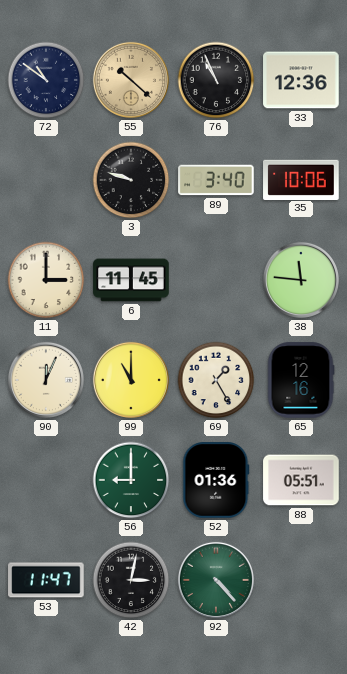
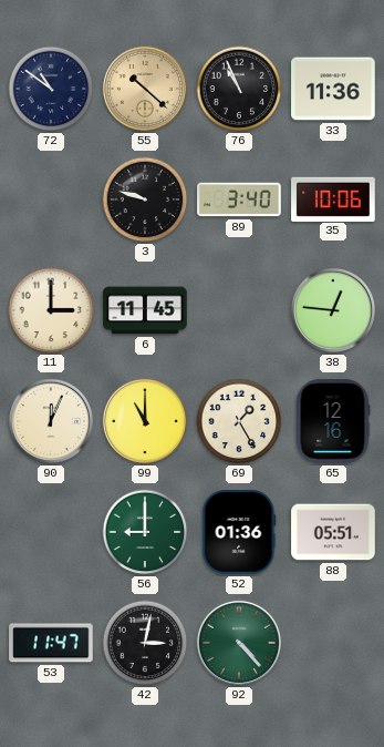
33: 12:36 -> 11:36 (333, 89)
38: 11:46 -> 12:46 (333, 310)
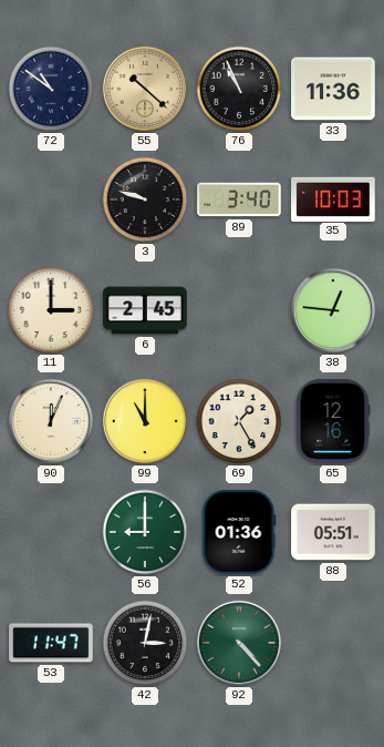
35: 10:06 -> 10:03 (333, 198)
6: 11:45 -> 2:45 (145, 310)
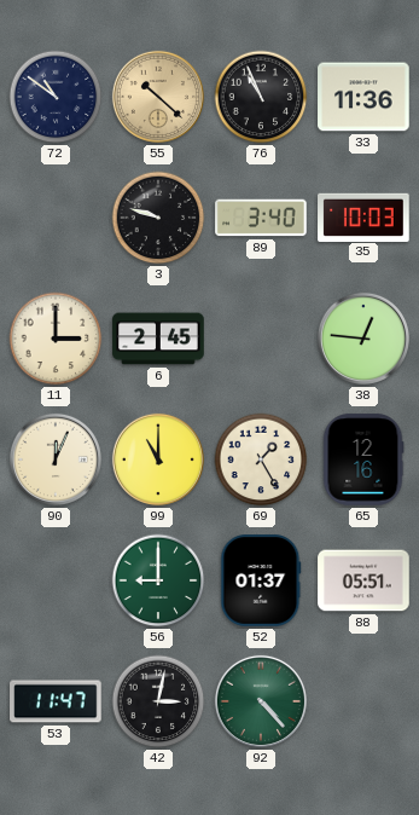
52: 01:36 -> 01:37 (261, 580)
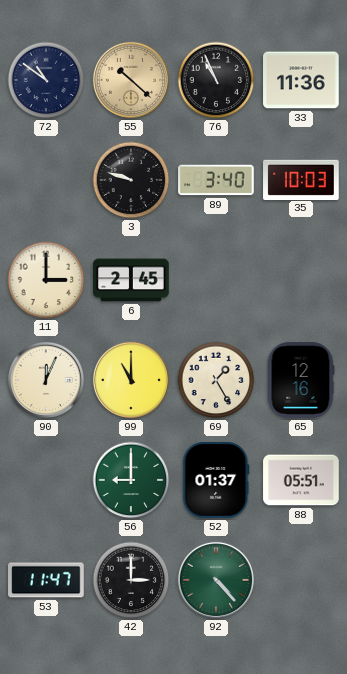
38: 12:46 -> none (363, 339)
42: 3:02 -> 3:00 (131, 580)
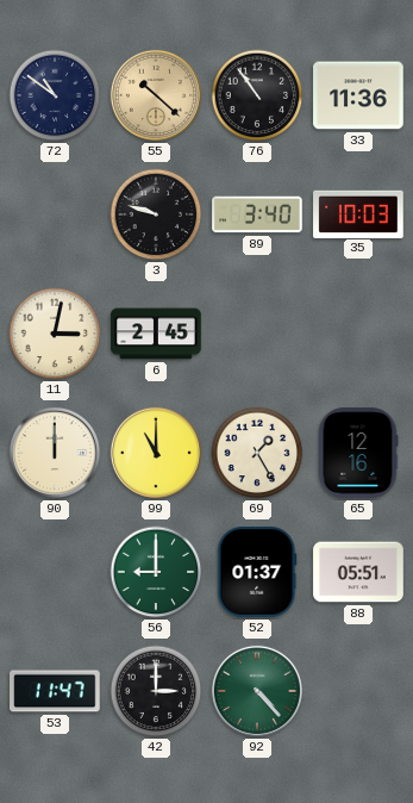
76: 10:56 -> 10:54 (257, 95)
11: 3:00 -> 3:02 (55, 334)
90: 12:04 -> 12:00 (55, 453)
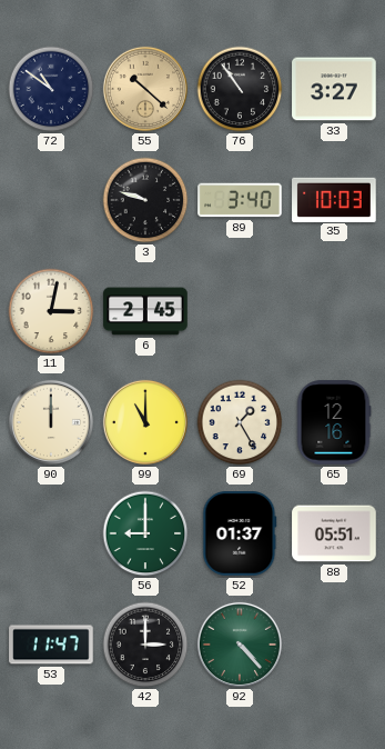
33: 11:36 -> 3:27 (334, 89)
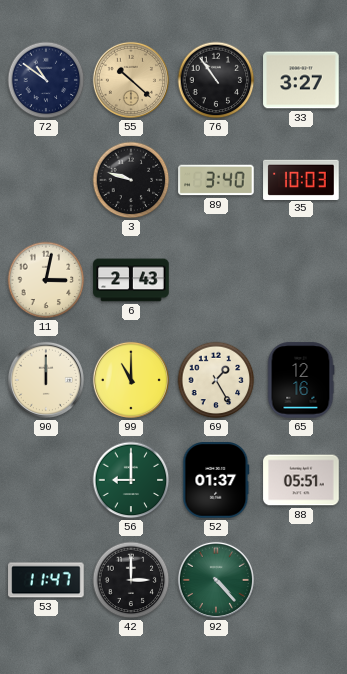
6: 2:45 -> 2:43 (131, 280)
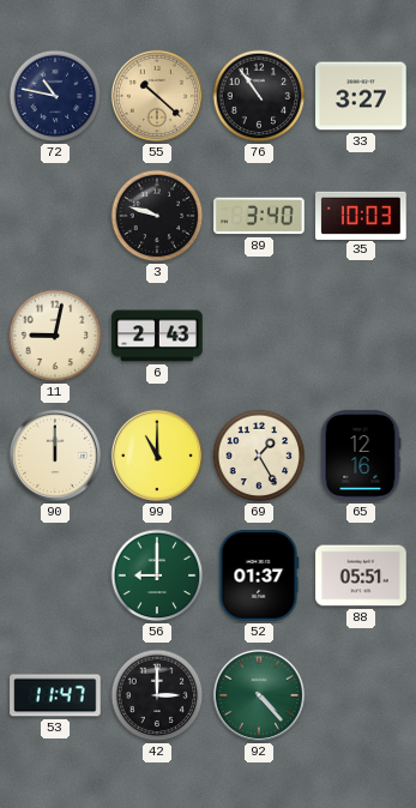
72: 10:51 -> 10:47 (55, 96)
11: 3:02 -> 9:02 (55, 336)
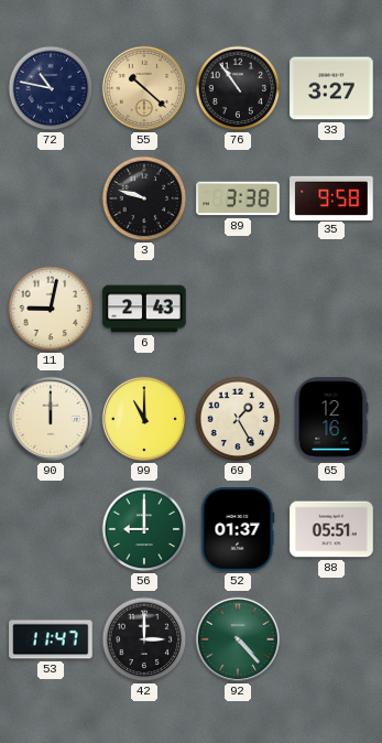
89: 3:40 -> 3:38 (238, 198)
35: 10:03 -> 9:58 (331, 197)
